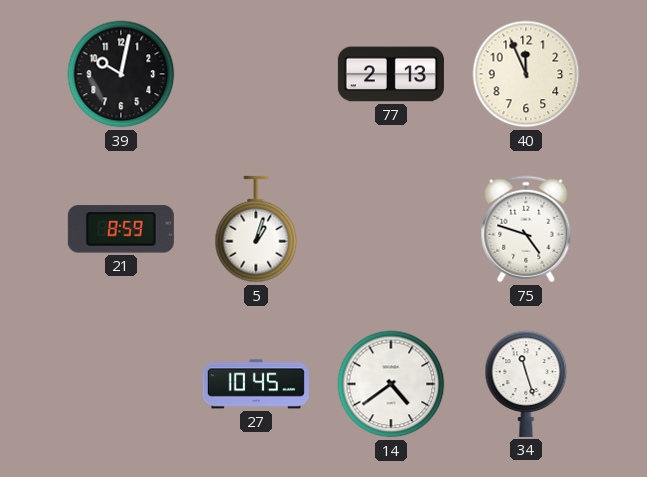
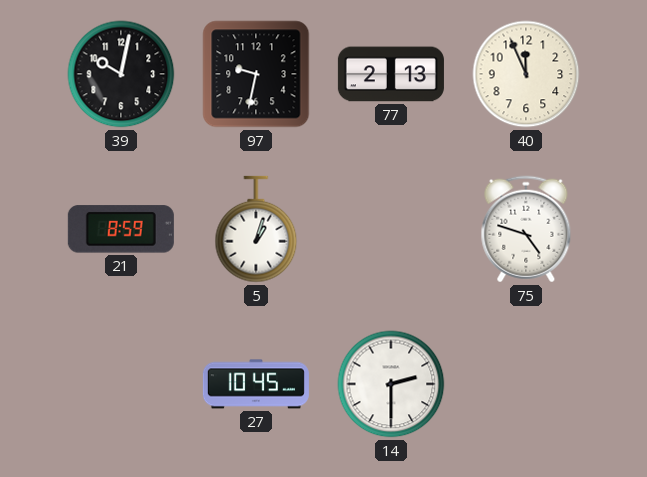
97: none -> 9:32 (256, 74)
14: 4:39 -> 2:30 (391, 384)
34: 11:27 -> none (526, 384)
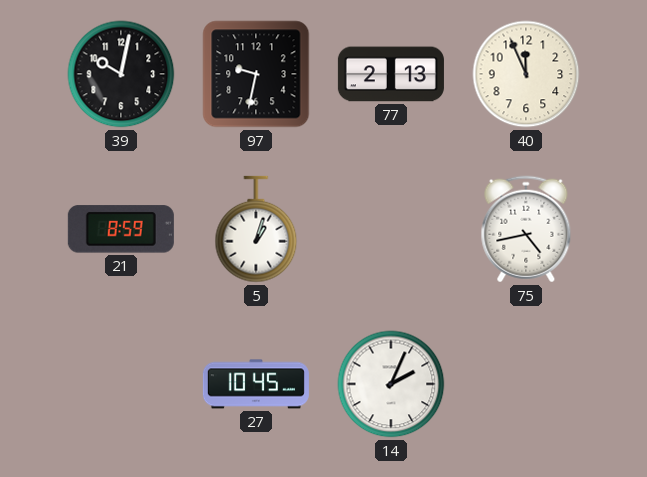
75: 4:48 -> 4:43 (526, 229)
14: 2:30 -> 2:04 (391, 384)
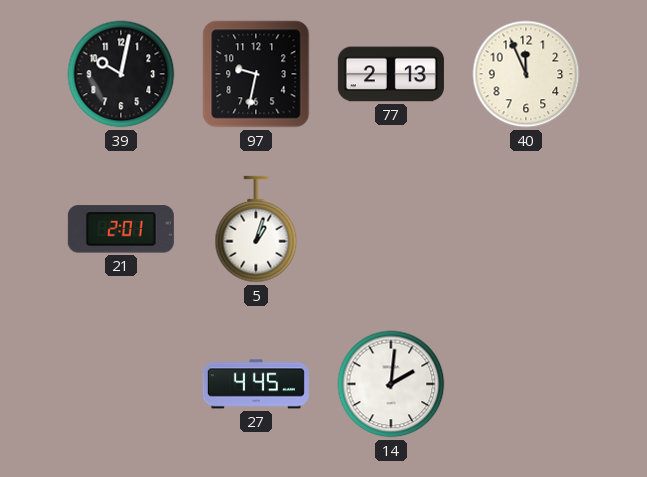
21: 8:59 -> 2:01 (121, 229)
75: 4:43 -> none (526, 229)
27: 10:45 -> 4:45 (256, 384)
14: 2:04 -> 2:01 (391, 384)
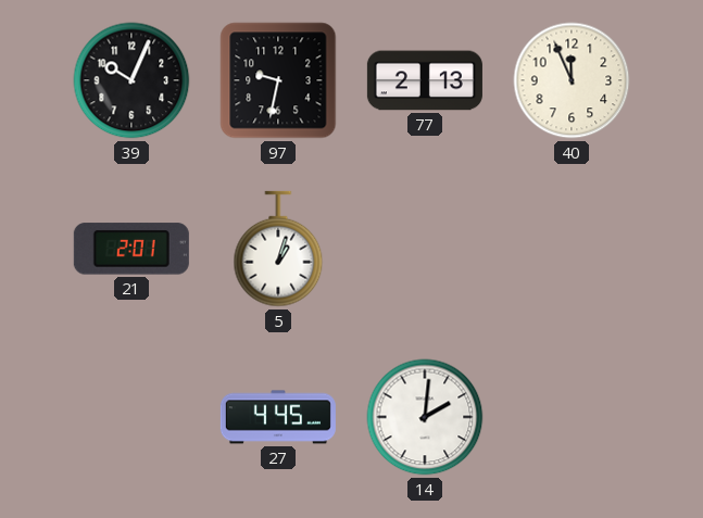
39: 10:02 -> 10:04 (131, 80)
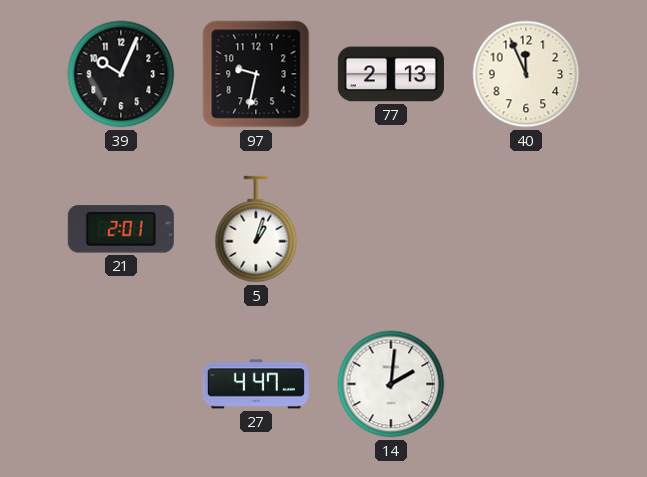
27: 4:45 -> 4:47 (256, 384)
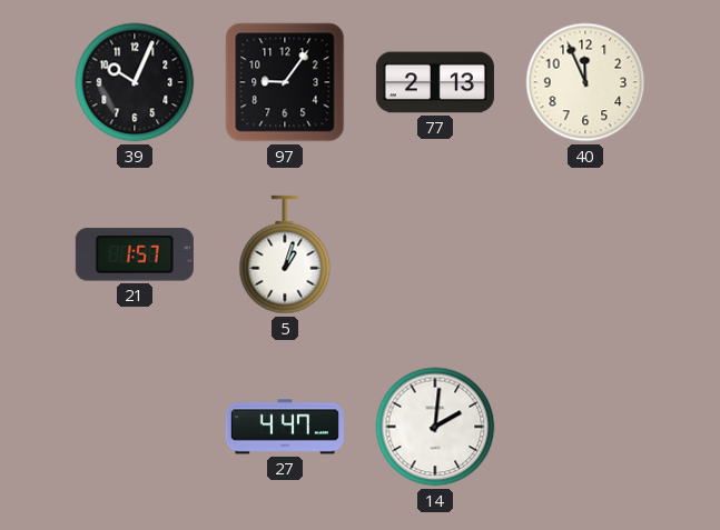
97: 9:32 -> 9:06 (285, 82)
21: 2:01 -> 1:57 (135, 254)
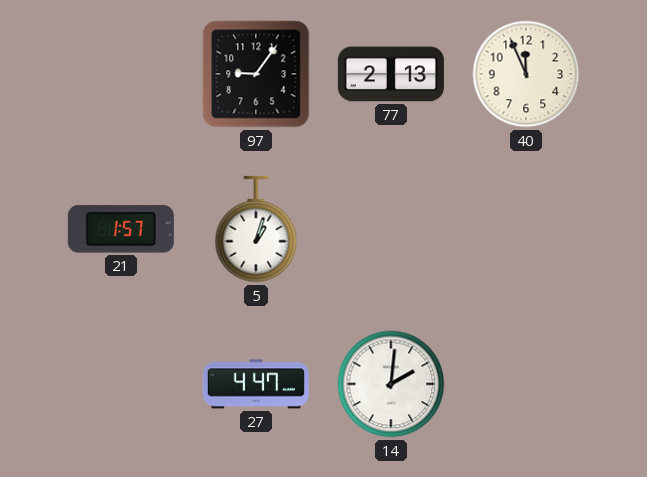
39: 10:04 -> none (135, 82)
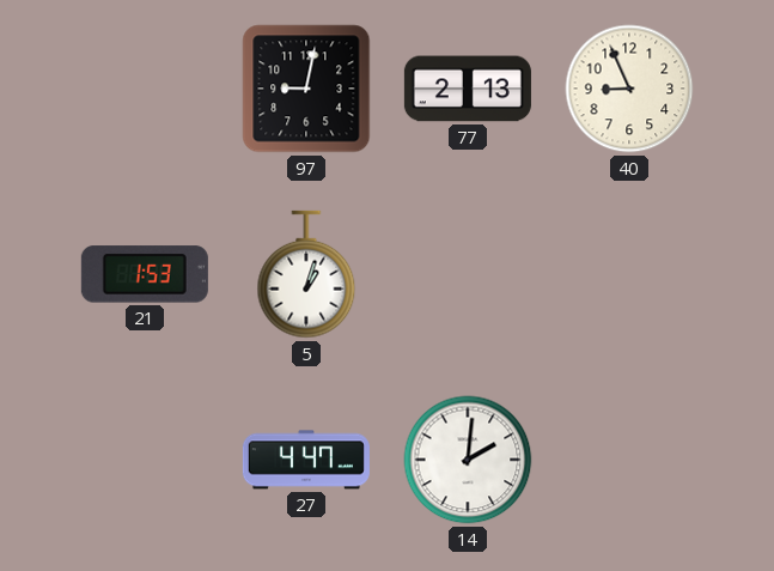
97: 9:06 -> 9:02 (306, 89)
40: 11:56 -> 8:56 (629, 89)
21: 1:57 -> 1:53 (145, 274)
